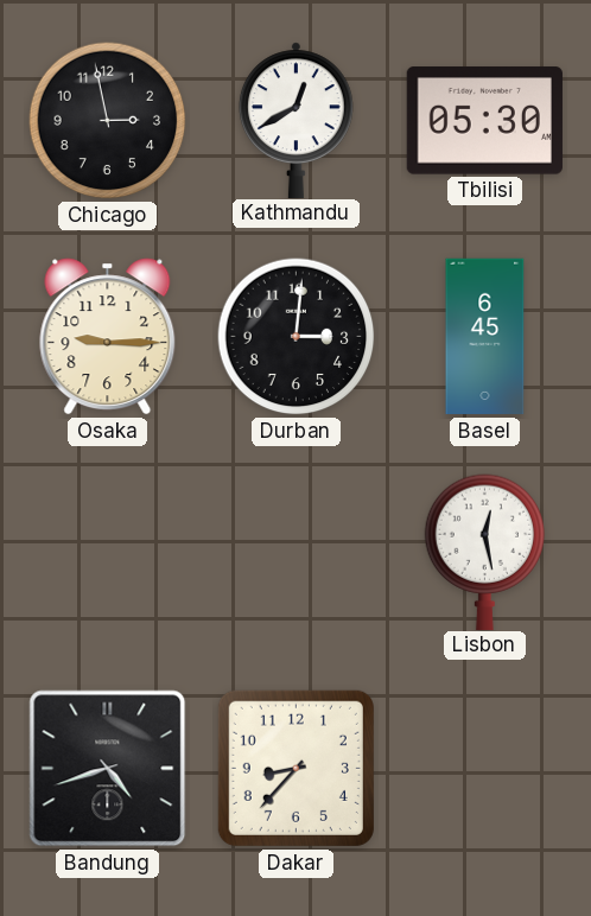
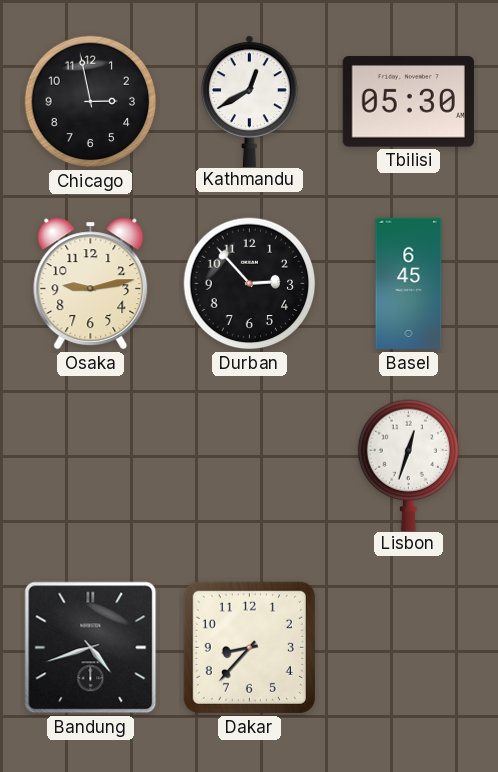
Osaka: 9:15 -> 9:13 (91, 284)
Durban: 3:01 -> 2:53 (250, 284)
Lisbon: 12:28 -> 12:33 (409, 465)
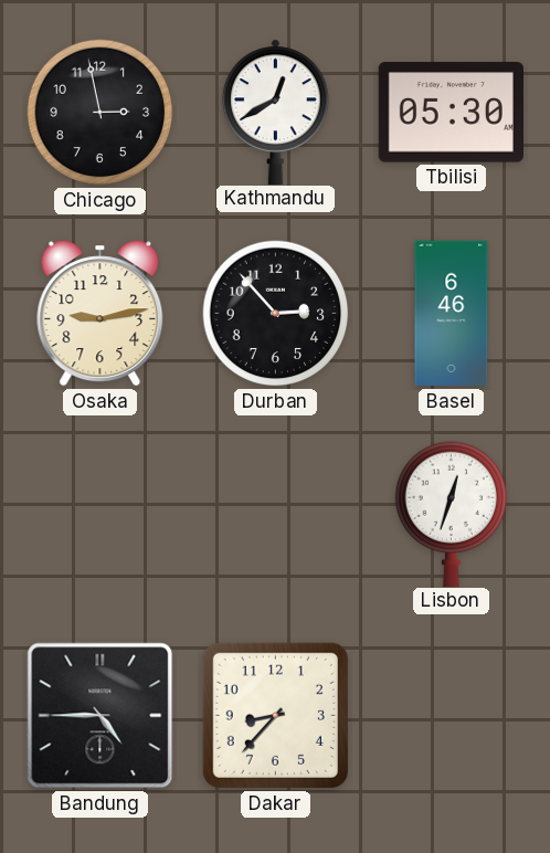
Basel: 6:45 -> 6:46 (452, 314)
Bandung: 4:42 -> 4:45 (101, 716)
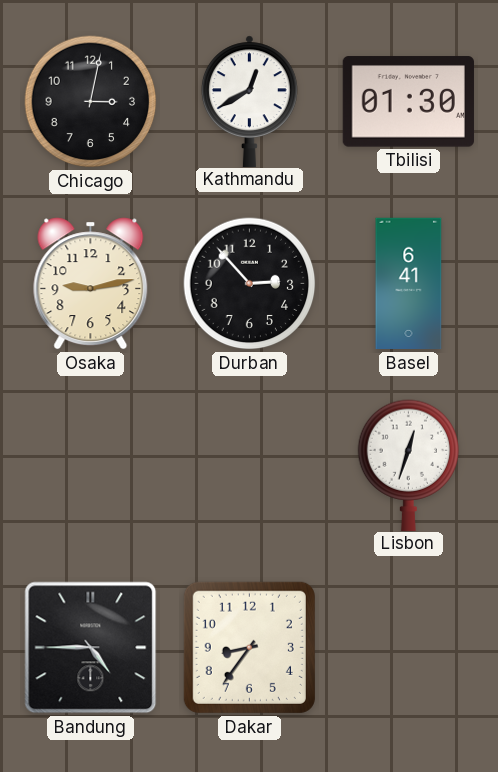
Chicago: 2:58 -> 3:02 (91, 102)
Tbilisi: 05:30 -> 01:30 (408, 102)
Basel: 6:46 -> 6:41 (409, 284)
Dakar: 8:37 -> 8:36 (249, 647)
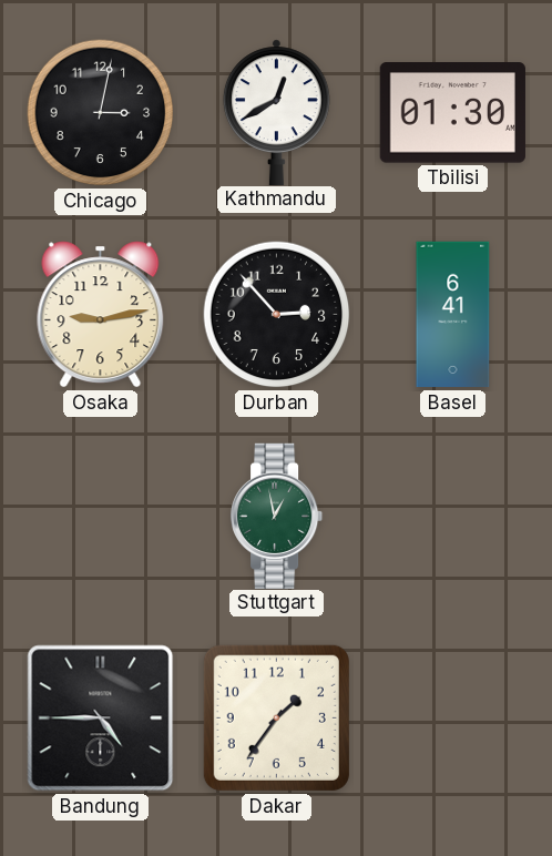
Stuttgart: none -> 12:58 (278, 516)
Lisbon: 12:33 -> none (409, 465)
Dakar: 8:36 -> 1:36 (276, 717)
